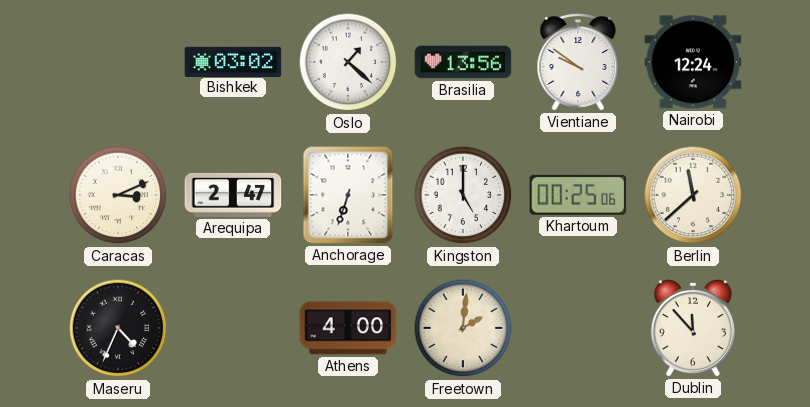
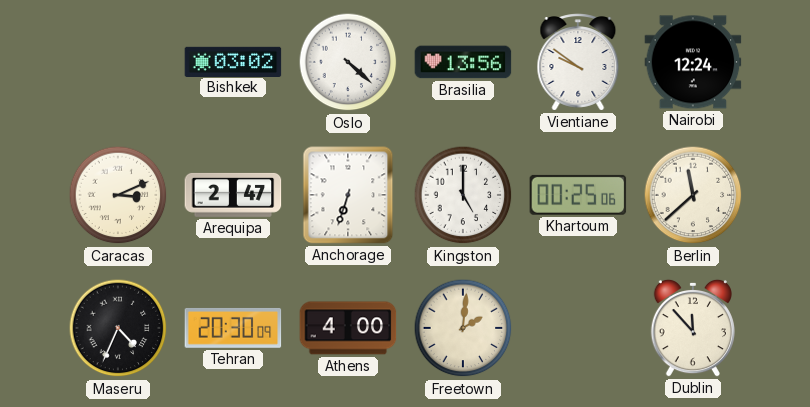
Oslo: 1:22 -> 4:22 (348, 62)
Tehran: none -> 20:30 (233, 328)
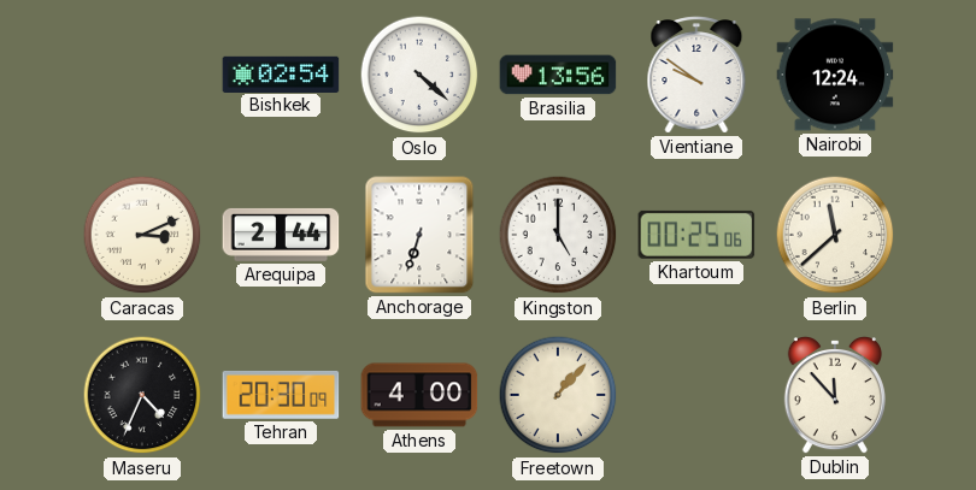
Bishkek: 03:02 -> 02:54 (281, 73)
Arequipa: 2:47 -> 2:44 (281, 235)
Freetown: 2:01 -> 1:07 (558, 395)
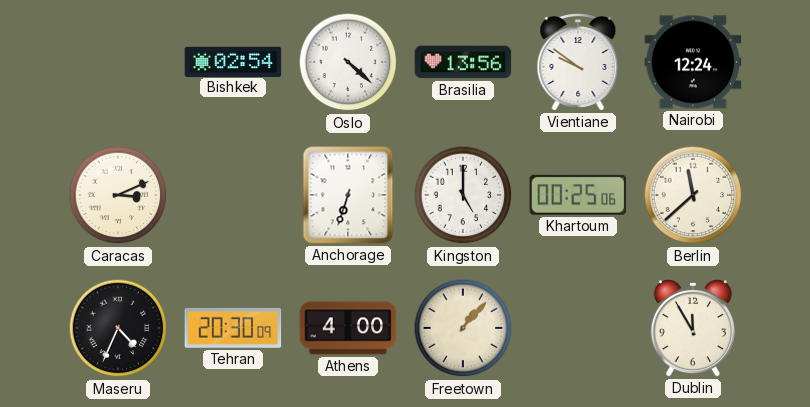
Arequipa: 2:44 -> none (281, 235)
Dublin: 11:53 -> 11:55 (693, 328)
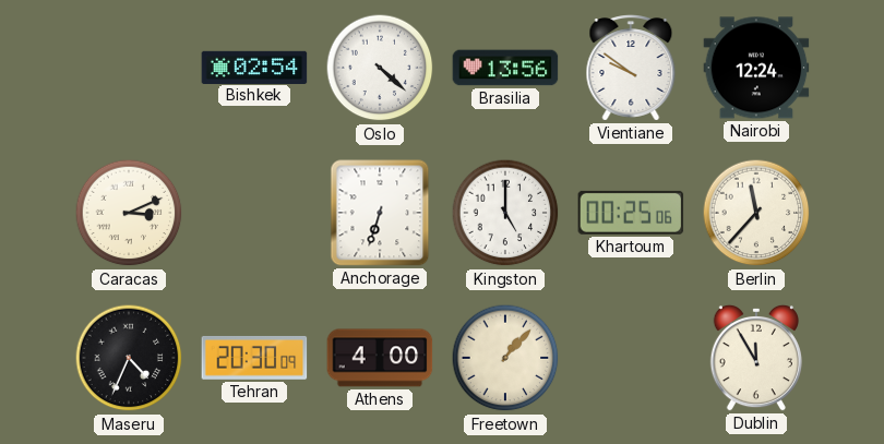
Berlin: 11:38 -> 11:37 (756, 213)
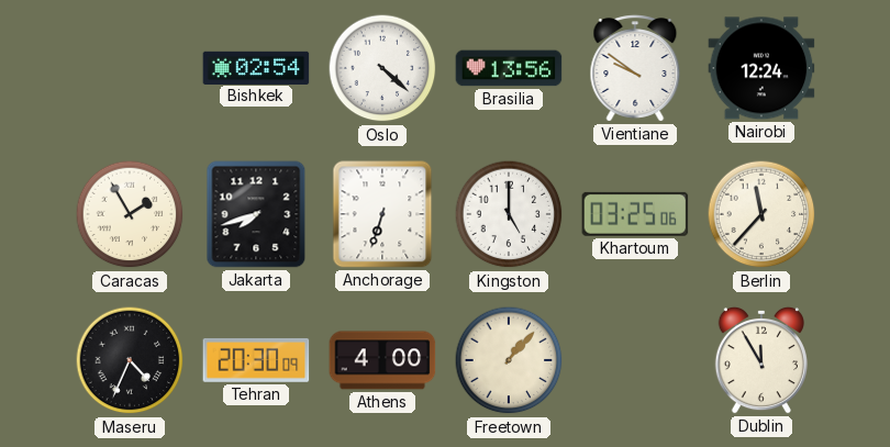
Caracas: 3:11 -> 1:55 (130, 214)
Jakarta: none -> 7:42 (256, 214)
Khartoum: 00:25 -> 03:25 (635, 214)
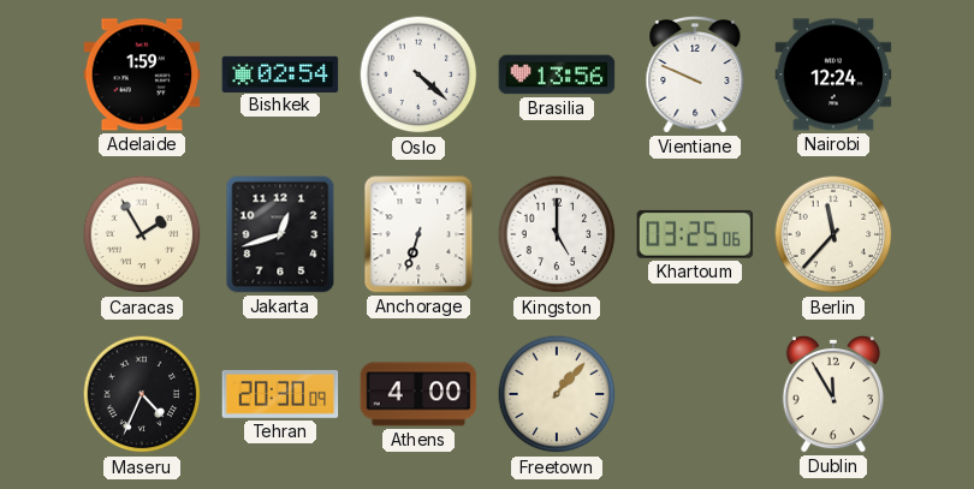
Adelaide: none -> 1:59 (142, 74)
Vientiane: 9:51 -> 9:49 (695, 74)
Jakarta: 7:42 -> 12:42 (280, 234)
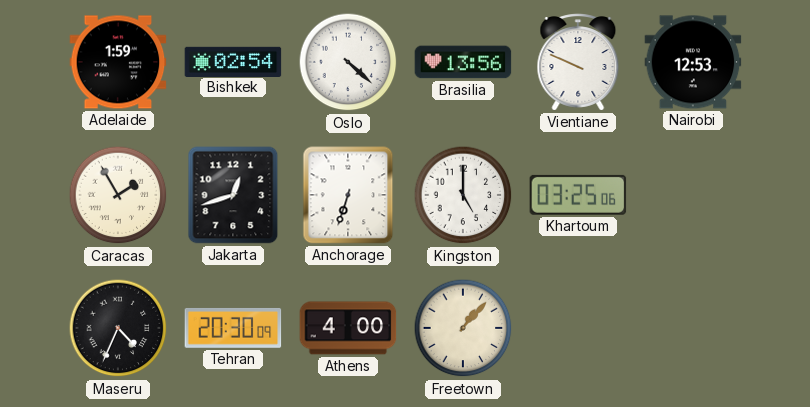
Nairobi: 12:24 -> 12:53 (693, 62)
Berlin: 11:37 -> none (833, 234)
Dublin: 11:55 -> none (833, 394)
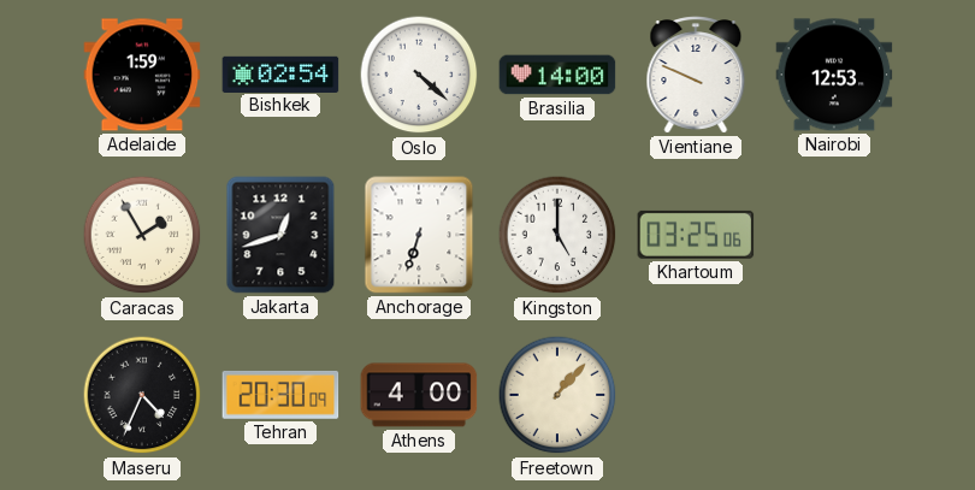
Brasilia: 13:56 -> 14:00 (557, 75)
